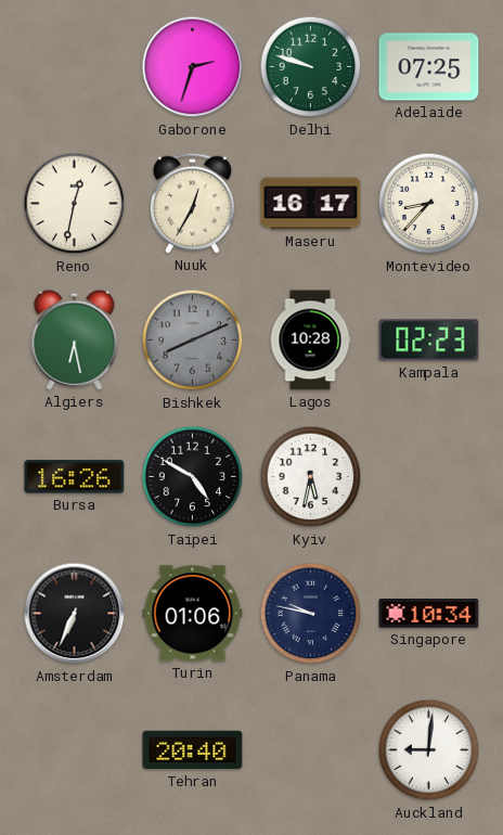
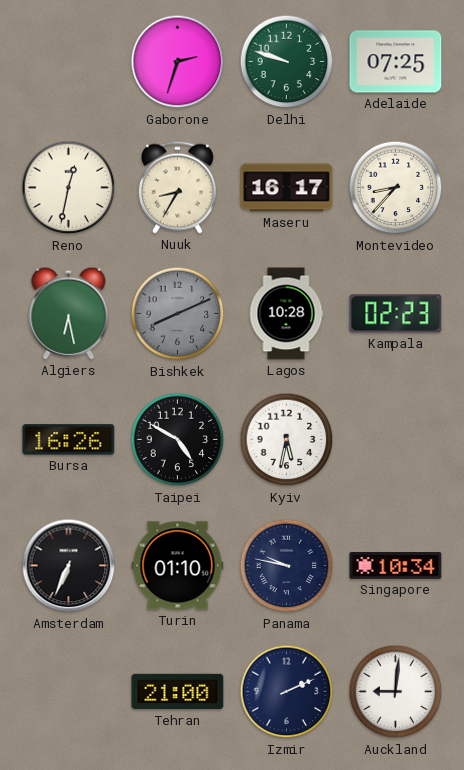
Nuuk: 12:35 -> 8:35 (177, 187)
Turin: 01:06 -> 01:10 (178, 566)
Tehran: 20:40 -> 21:00 (178, 692)
Izmir: none -> 2:11 (287, 692)
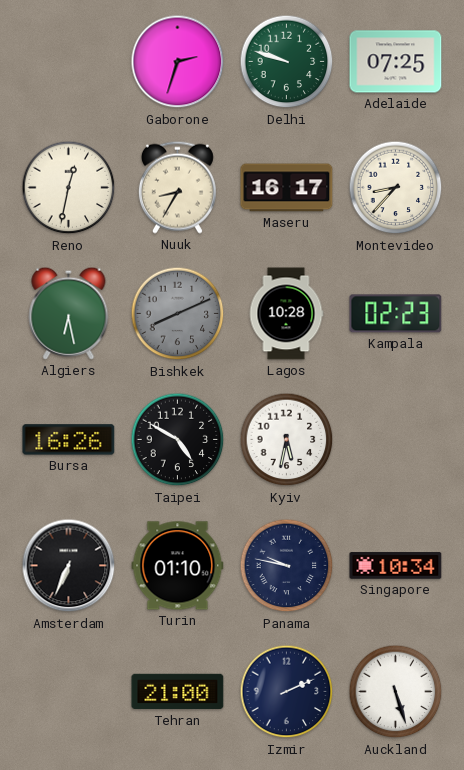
Auckland: 9:01 -> 5:27 (396, 692)
